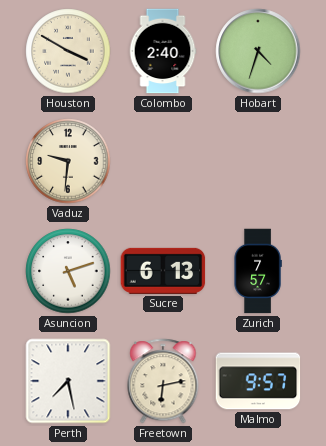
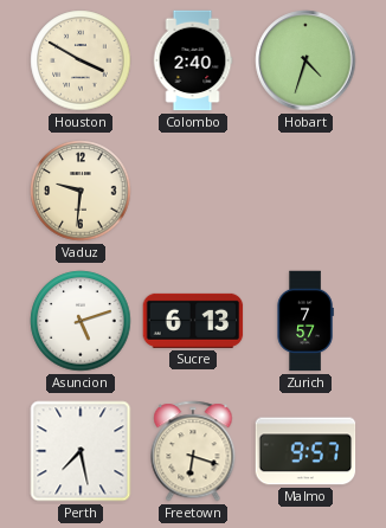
Freetown: 6:13 -> 6:18 (193, 451)
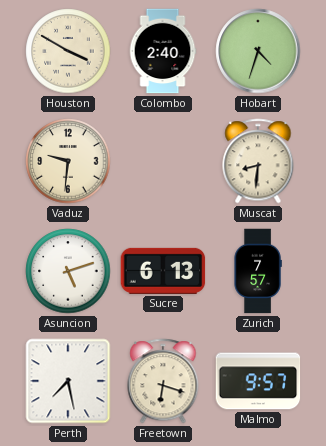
Muscat: none -> 8:31 (258, 161)
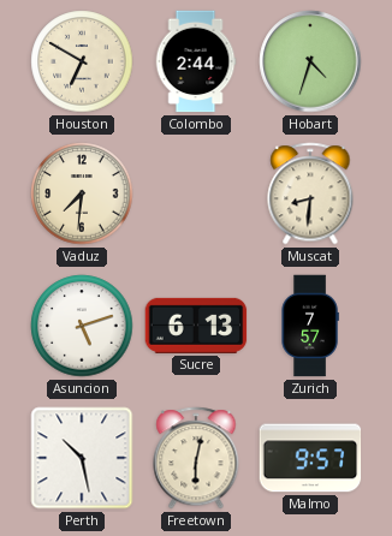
Houston: 3:50 -> 6:50 (82, 61)
Colombo: 2:40 -> 2:44 (196, 61)
Vaduz: 9:31 -> 7:31 (82, 193)
Perth: 7:28 -> 10:28 (82, 458)
Freetown: 6:18 -> 6:02 (196, 458)
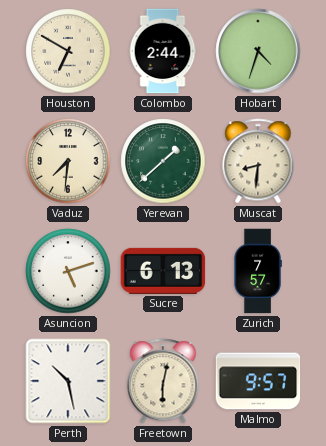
Yerevan: none -> 1:38 (163, 161)
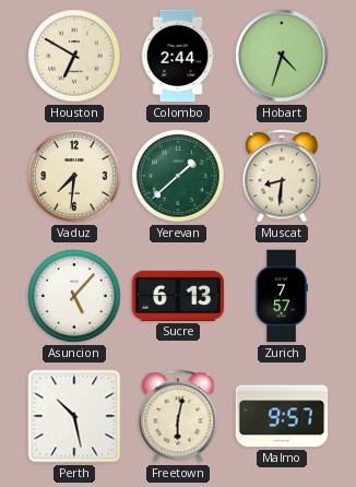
Asuncion: 5:12 -> 5:07 (74, 296)
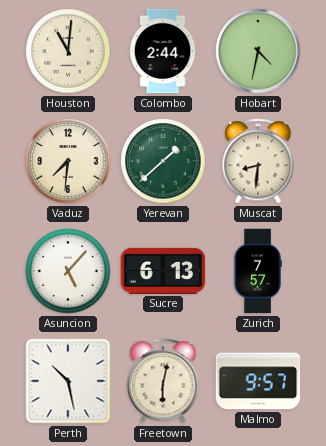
Houston: 6:50 -> 11:01 (68, 51)
Hobart: 4:33 -> 4:32 (258, 51)
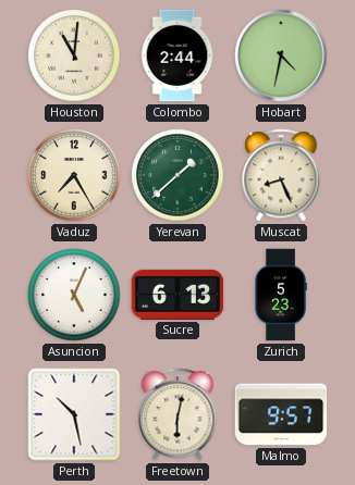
Vaduz: 7:31 -> 7:25 (74, 175)
Muscat: 8:31 -> 8:26 (281, 175)
Asuncion: 5:07 -> 5:04 (74, 295)
Zurich: 7:57 -> 5:23 (281, 295)
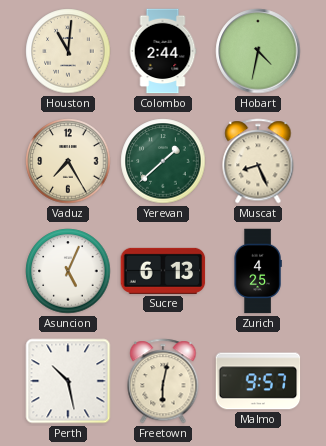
Zurich: 5:23 -> 4:25 (258, 271)
